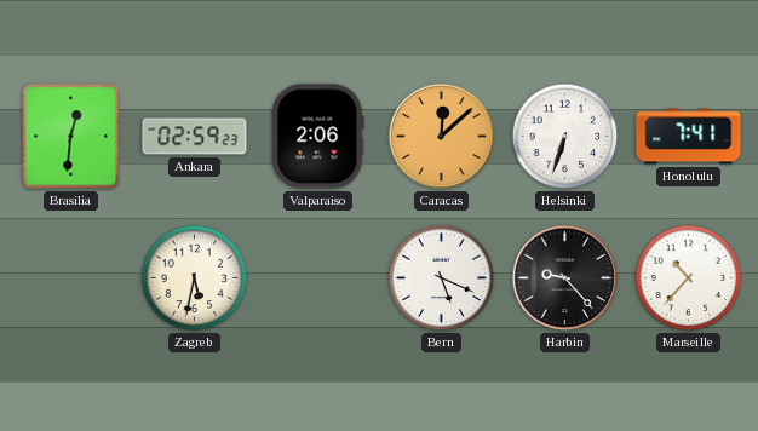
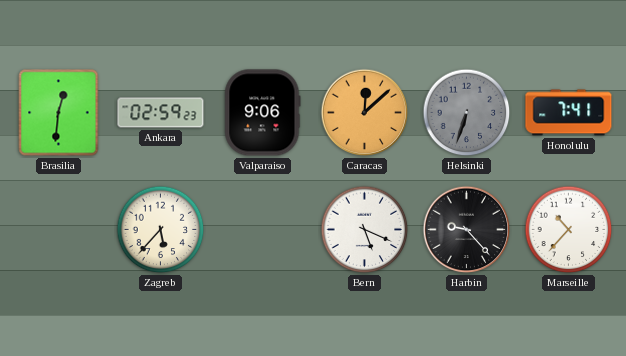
Valparaiso: 2:06 -> 9:06 (263, 113)
Helsinki dial: white -> grey (467, 113)
Zagreb: 5:32 -> 5:37 (161, 230)
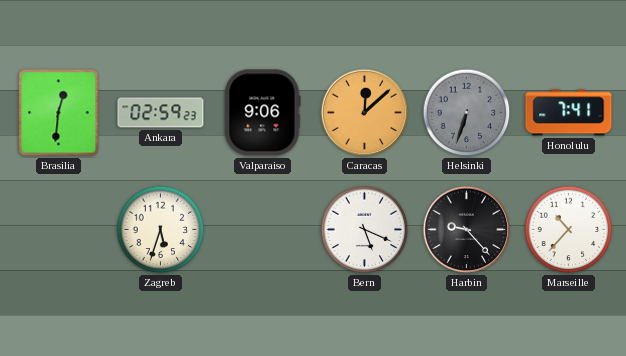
Zagreb: 5:37 -> 5:33 (161, 230)
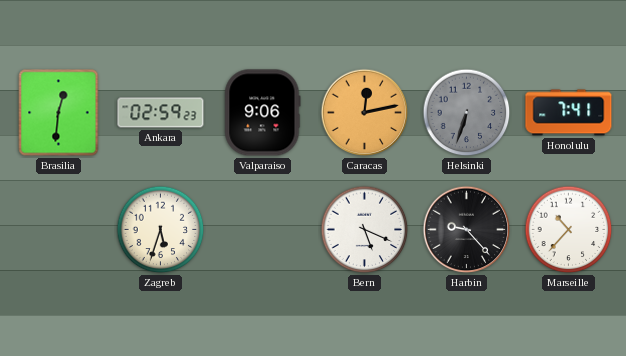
Caracas: 12:08 -> 12:13 (365, 113)
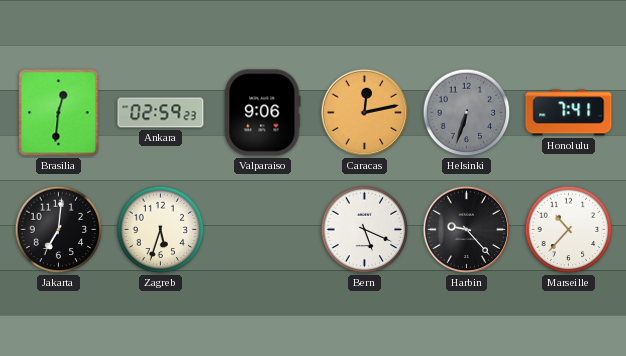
Jakarta: none -> 7:01 (59, 230)
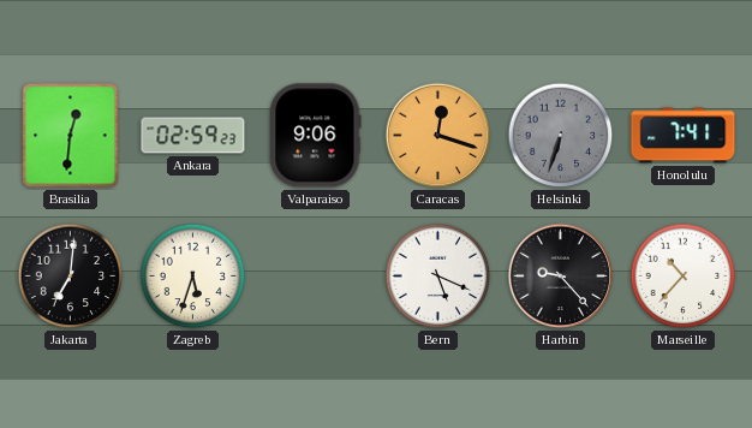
Caracas: 12:13 -> 12:18 (438, 136)
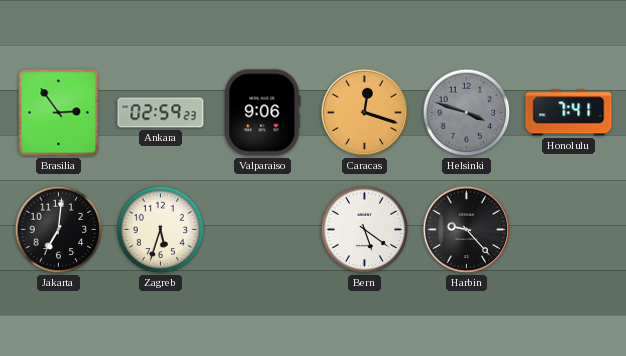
Brasilia: 12:31 -> 2:54 (59, 113)
Helsinki: 6:33 -> 3:48 (467, 113)
Bern: 5:19 -> 5:21 (365, 230)
Marseille: 10:37 -> none (684, 277)
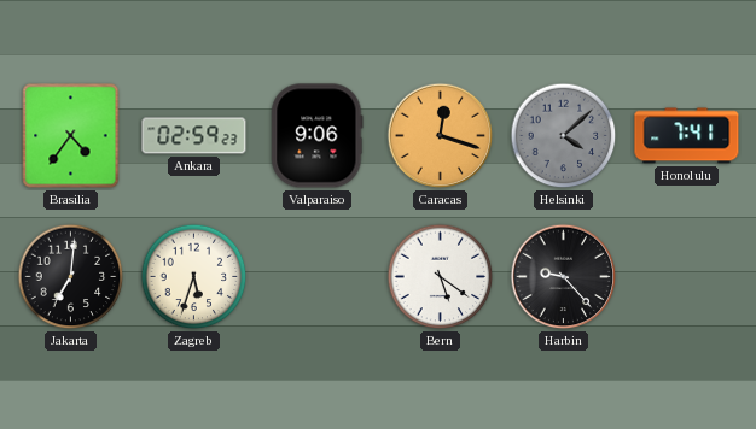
Brasilia: 2:54 -> 4:36 (71, 136)
Helsinki: 3:48 -> 4:08 (564, 136)
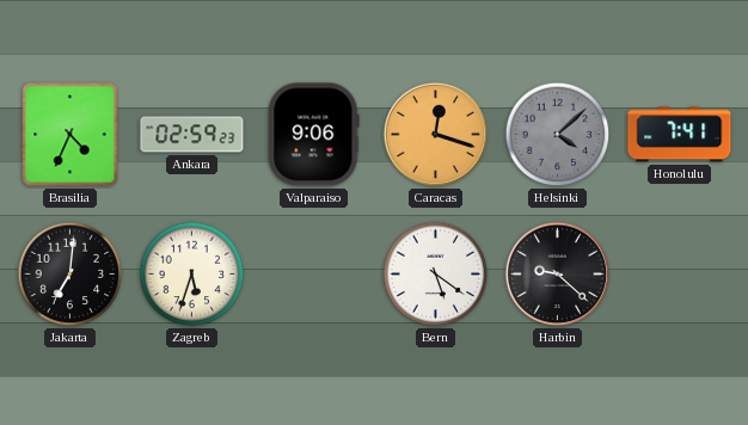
Brasilia: 4:36 -> 4:34 (70, 135)
Harbin: 9:23 -> 9:22 (558, 275)
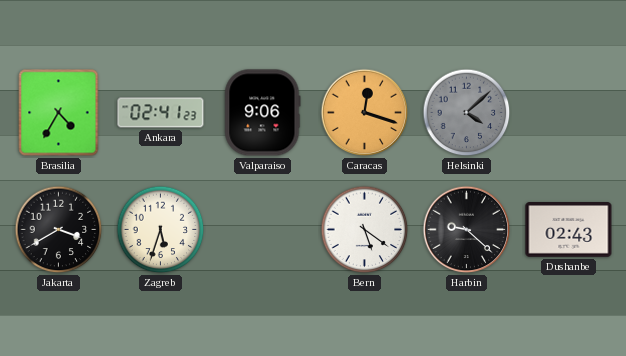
Brasilia: 4:34 -> 4:35 (59, 113)
Ankara: 02:59 -> 02:41 (161, 113)
Honolulu: 7:41 -> none (680, 135)
Jakarta: 7:01 -> 3:40 (59, 230)
Dushanbe: none -> 02:43 (569, 230)
